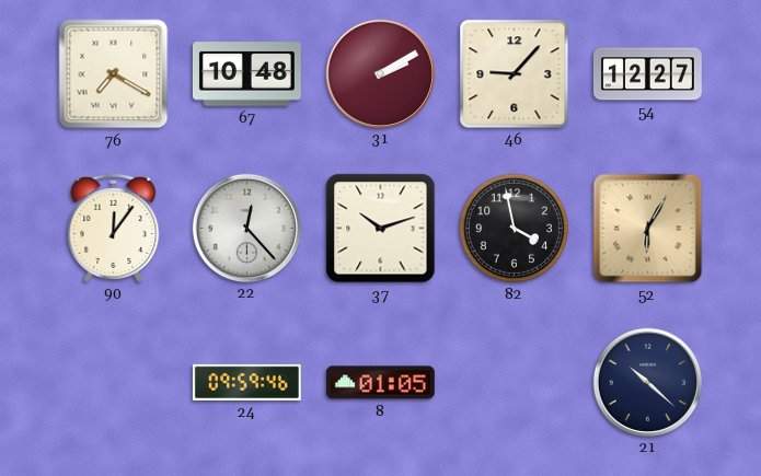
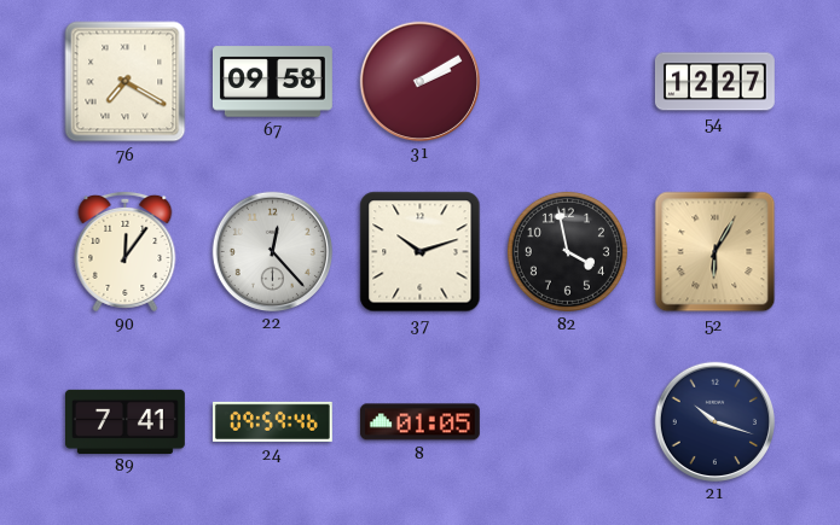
67: 10:48 -> 09:58 (272, 82)
46: 9:07 -> none (515, 74)
89: none -> 7:41 (126, 421)
21: 10:22 -> 10:18 (714, 421)
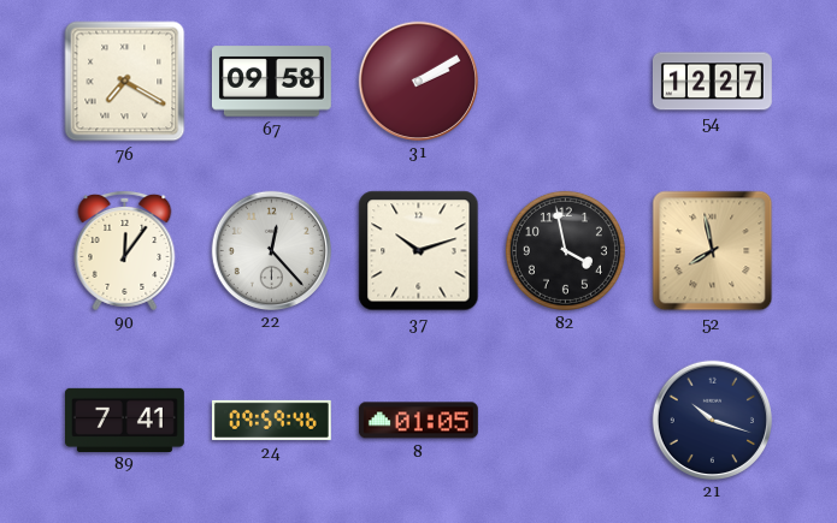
52: 6:05 -> 7:58 (713, 251)
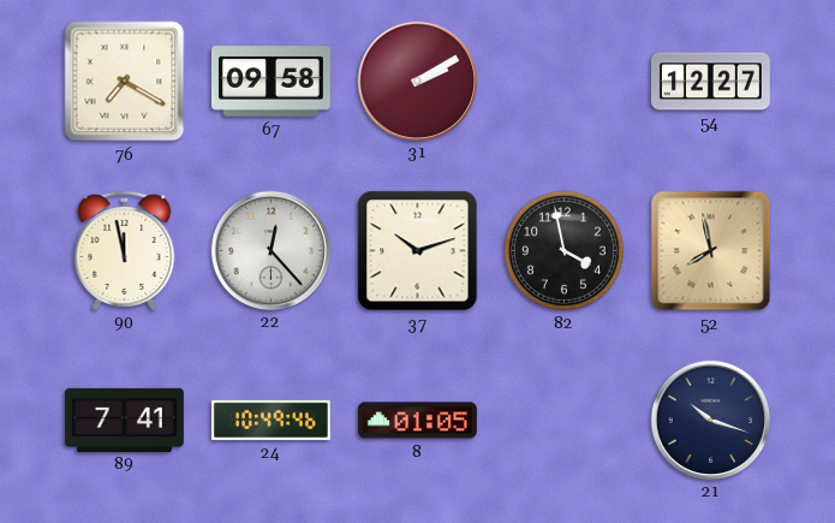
90: 12:06 -> 11:58 (125, 250)
24: 09:59 -> 10:49 (270, 420)
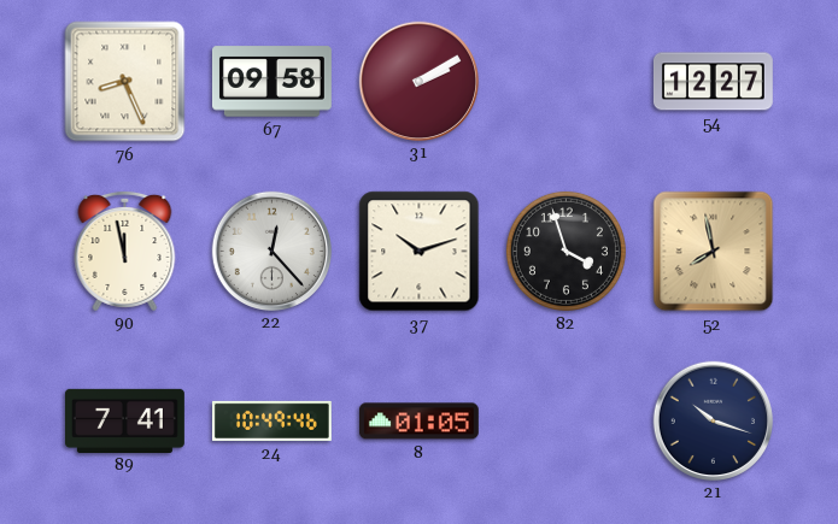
76: 7:20 -> 8:26 (125, 82)
82: 3:58 -> 3:57 (565, 251)
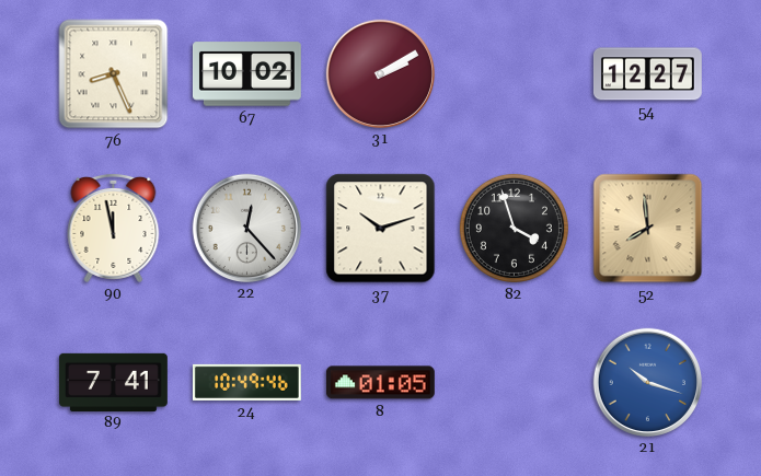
67: 09:58 -> 10:02 (246, 74)
52: 7:58 -> 7:59 (648, 229)
21 dial: navy -> blue (647, 382)
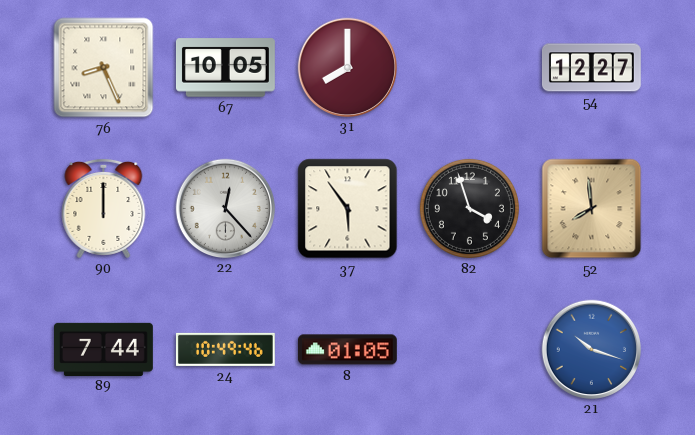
67: 10:02 -> 10:05 (225, 68)
31: 2:10 -> 8:00 (347, 67)
90: 11:58 -> 12:00 (104, 208)
37: 10:12 -> 5:54 (348, 209)
89: 7:41 -> 7:44 (104, 349)
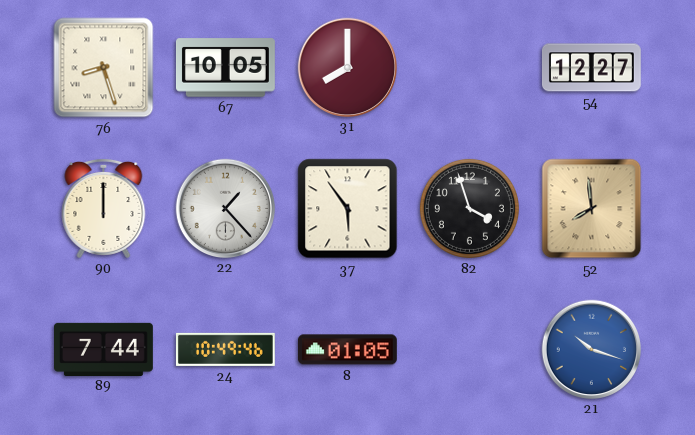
76: 8:26 -> 8:27 (104, 68)
22: 12:23 -> 1:23 (225, 208)
